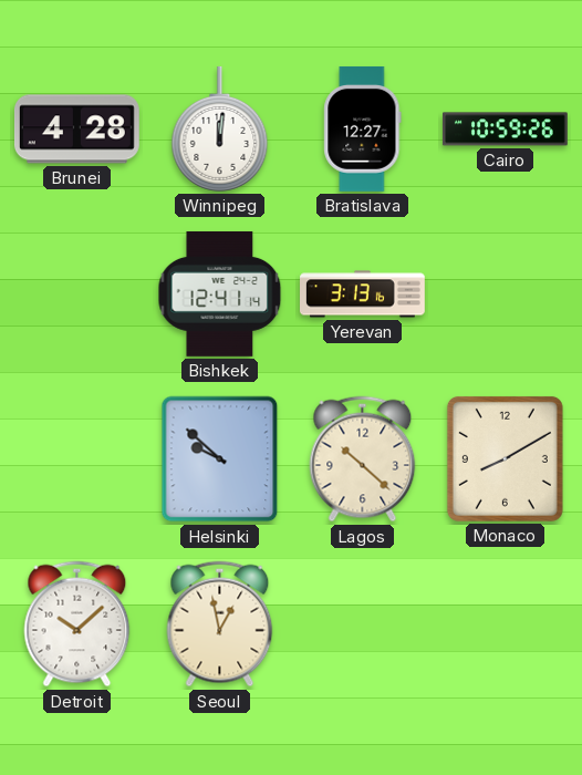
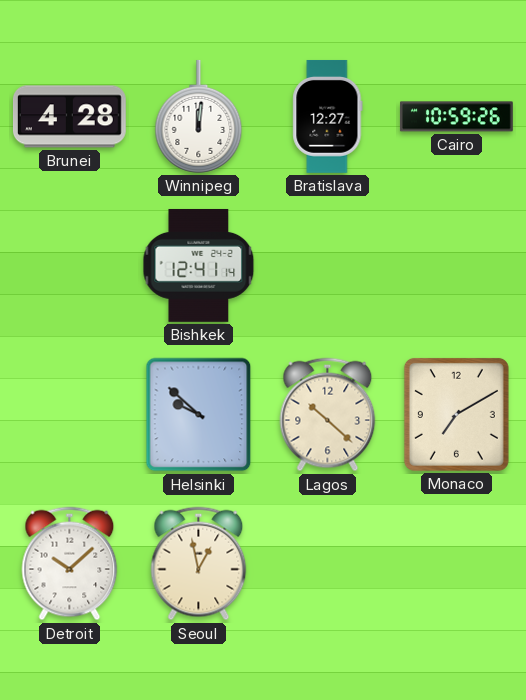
Yerevan: 3:13 -> none (363, 294)
Monaco: 8:10 -> 7:10 (456, 414)
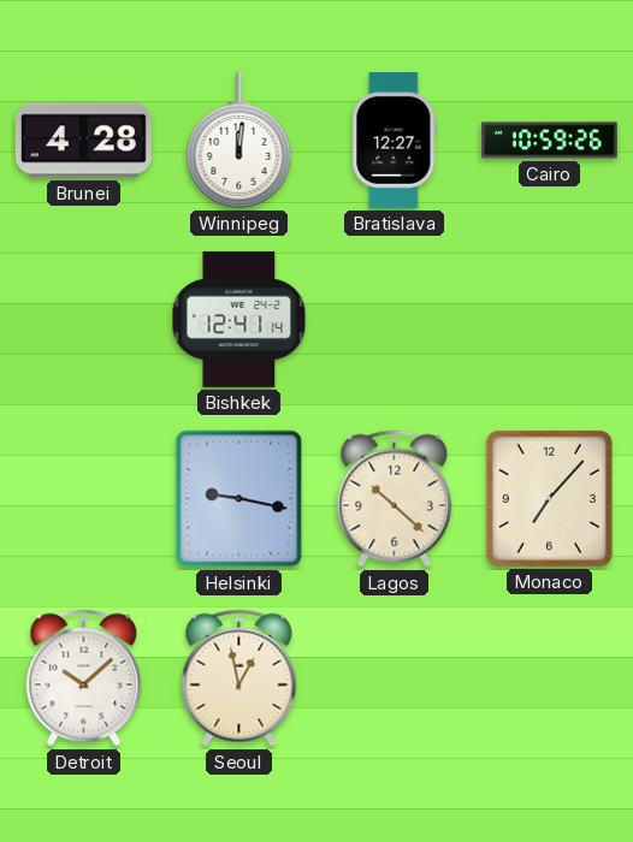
Helsinki: 9:52 -> 9:17 (239, 499)
Monaco: 7:10 -> 7:07 (549, 498)
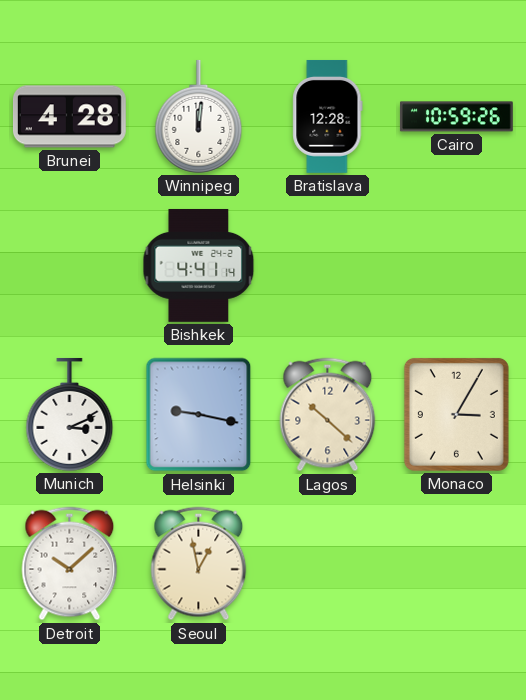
Bratislava: 12:27 -> 12:28 (328, 117)
Bishkek: 12:41 -> 4:41 (199, 265)
Munich: none -> 3:11 (70, 414)
Monaco: 7:07 -> 3:05 (456, 414)
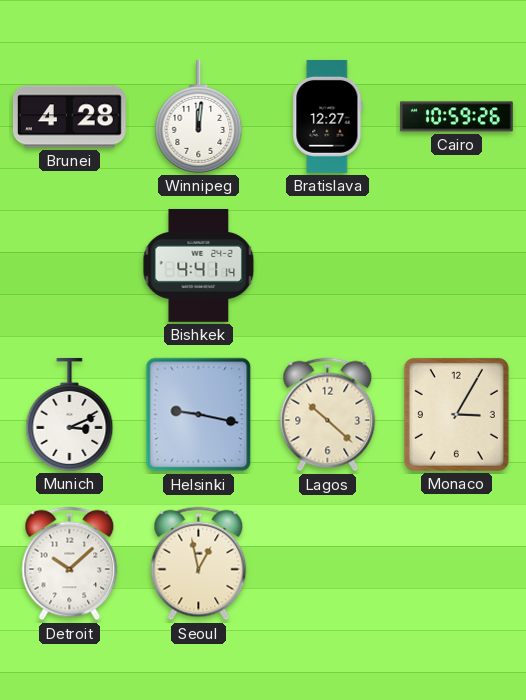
Bratislava: 12:28 -> 12:27 (328, 117)
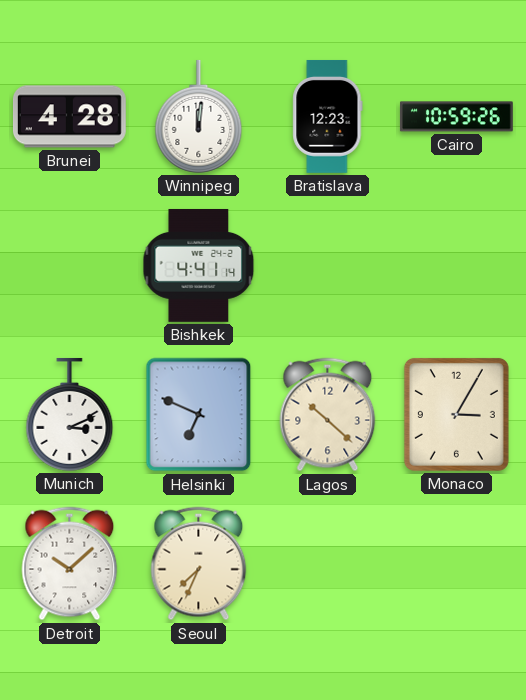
Bratislava: 12:27 -> 12:23 (328, 117)
Helsinki: 9:17 -> 6:49 (199, 415)
Seoul: 12:58 -> 7:34 (199, 564)
